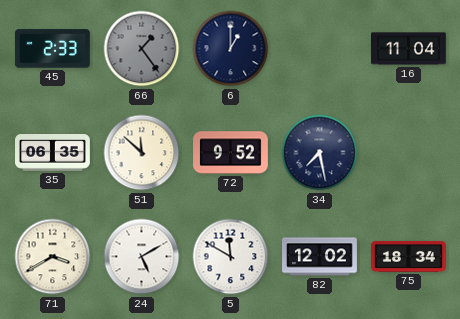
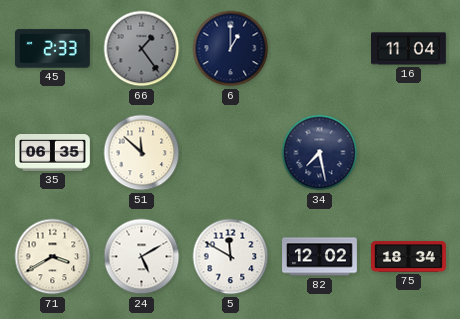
72: 9:52 -> none (231, 153)
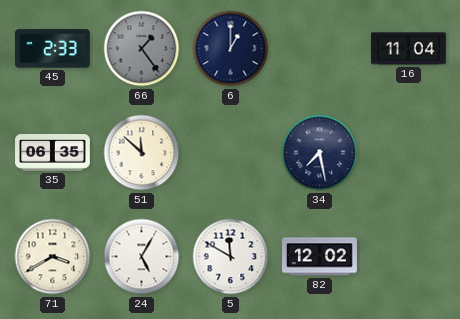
24: 5:10 -> 5:05 (142, 257)
75: 18:34 -> none (409, 257)
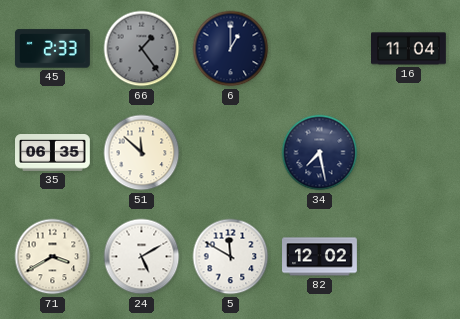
24: 5:05 -> 5:10 (142, 257)
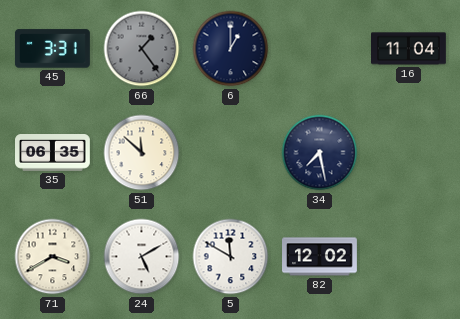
45: 2:33 -> 3:31 (52, 49)
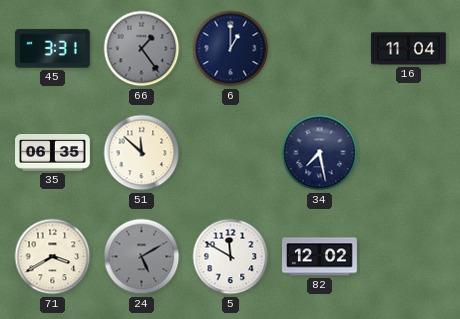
24 dial: white -> grey (142, 257)
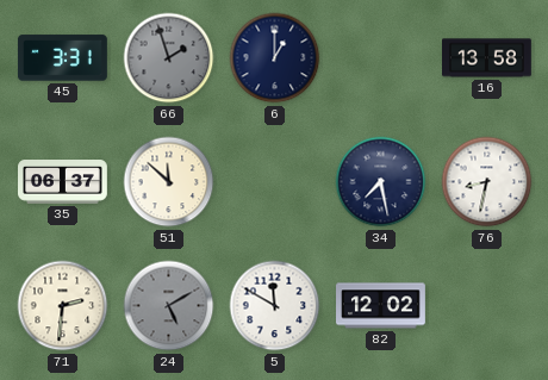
66: 1:24 -> 1:57 (169, 58)
16: 11:04 -> 13:58 (487, 58)
35: 06:35 -> 06:37 (63, 182)
76: none -> 8:32 (487, 182)
71: 3:40 -> 2:31 (63, 306)
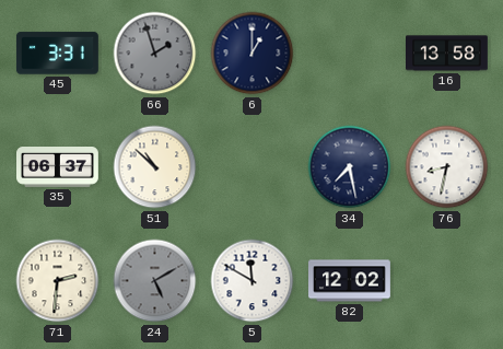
51: 11:52 -> 10:52 (155, 167)
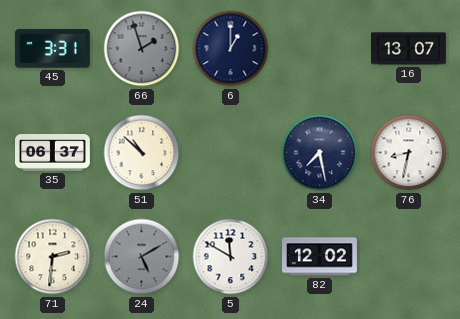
16: 13:58 -> 13:07 (409, 49)
